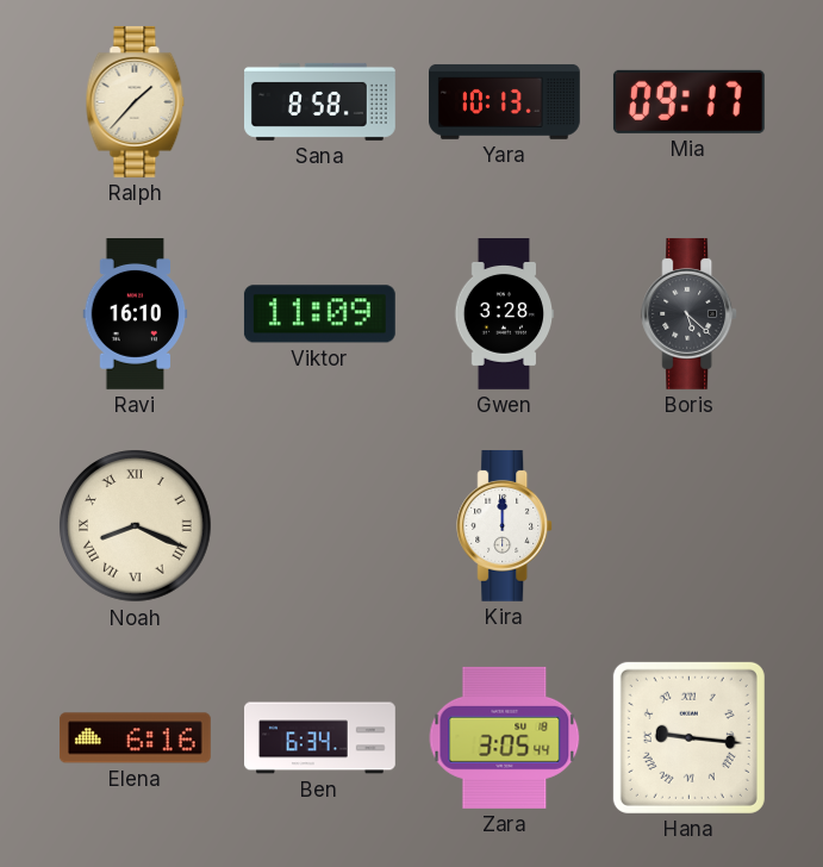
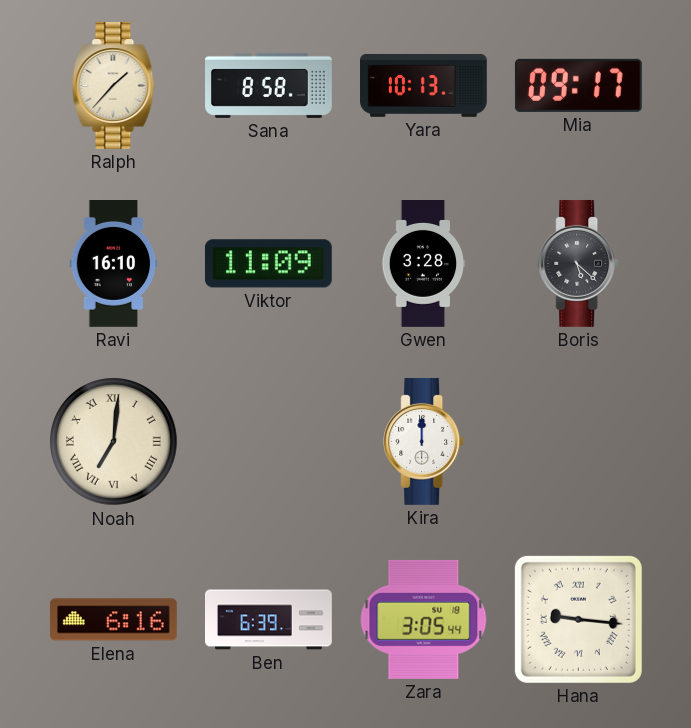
Noah: 8:19 -> 7:01 (114, 442)
Ben: 6:34 -> 6:39 (269, 620)
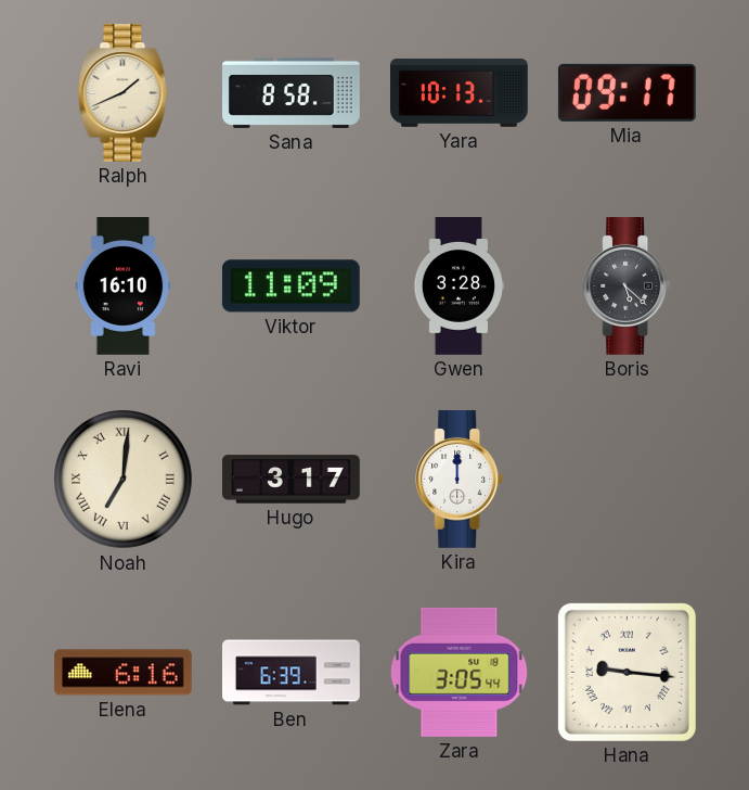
Ralph: 1:37 -> 1:41 (124, 92)
Hugo: none -> 3:17 (292, 480)
